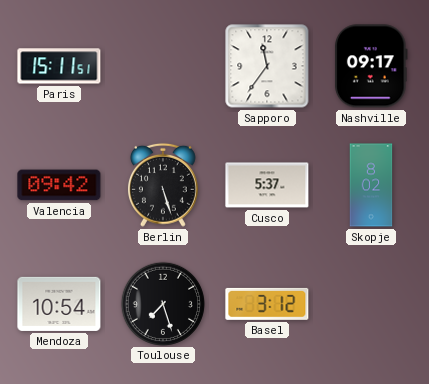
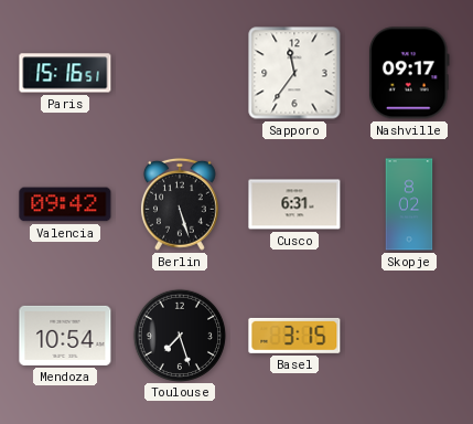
Paris: 15:11 -> 15:16 (65, 73)
Cusco: 5:37 -> 6:31 (294, 204)
Basel: 3:12 -> 3:15 (294, 336)
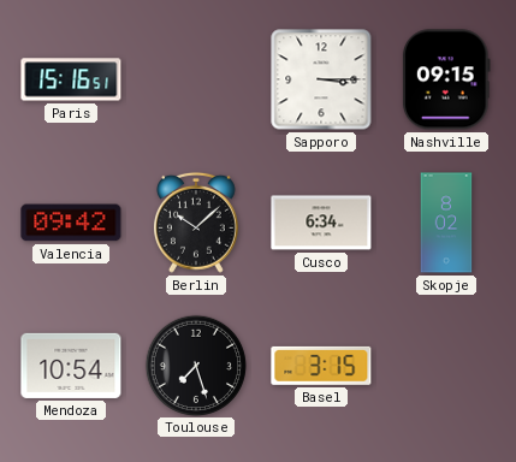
Sapporo: 11:36 -> 3:15 (321, 79)
Nashville: 09:17 -> 09:15 (446, 79)
Berlin: 5:27 -> 10:08 (196, 223)
Cusco: 6:31 -> 6:34 (321, 223)
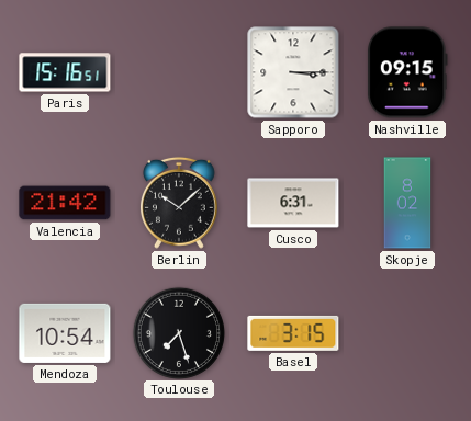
Valencia: 09:42 -> 21:42 (65, 203)
Cusco: 6:34 -> 6:31 (293, 203)
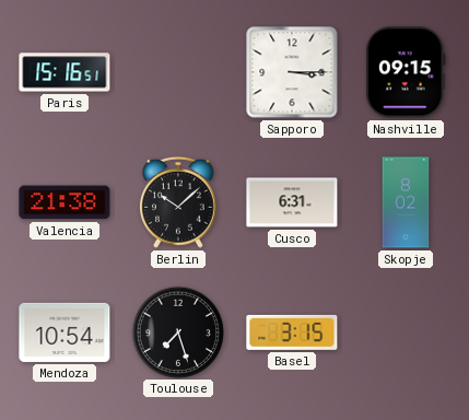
Valencia: 21:42 -> 21:38 (65, 202)
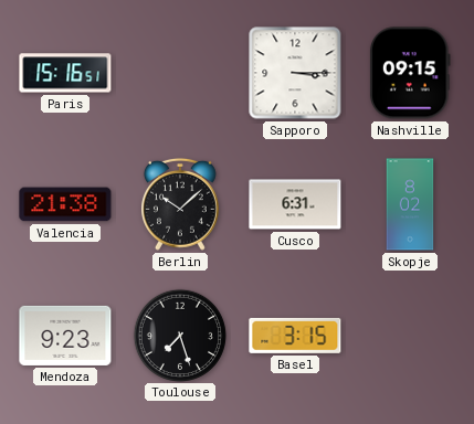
Mendoza: 10:54 -> 9:23 (65, 336)
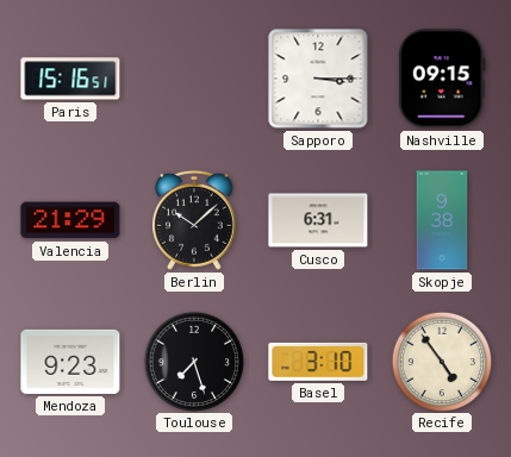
Valencia: 21:38 -> 21:29 (70, 220)
Skopje: 8:02 -> 9:38 (442, 220)
Basel: 3:15 -> 3:10 (318, 362)
Recife: none -> 4:54 (441, 361)
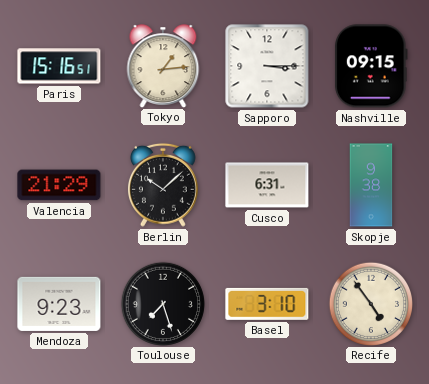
Tokyo: none -> 1:14 (163, 66)
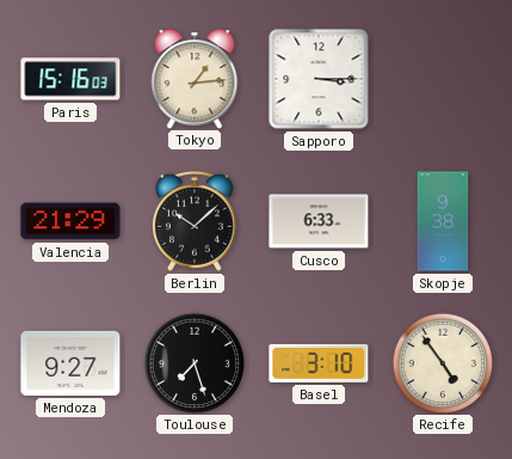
Paris: 15:16:51 -> 15:16:03 (70, 79)
Nashville: 09:15 -> none (371, 66)
Cusco: 6:31 -> 6:33 (319, 221)
Mendoza: 9:23 -> 9:27 (70, 363)
